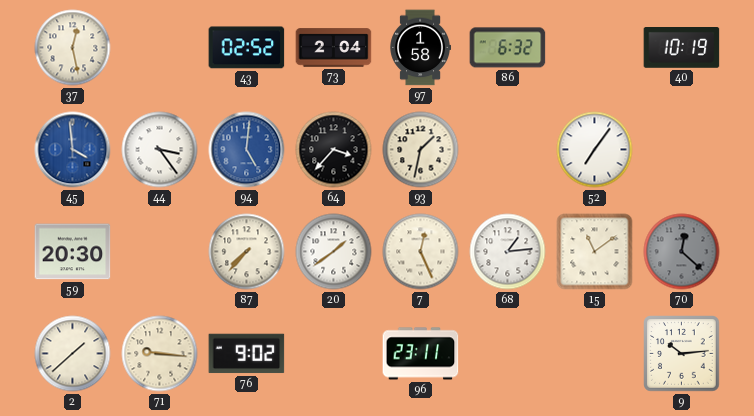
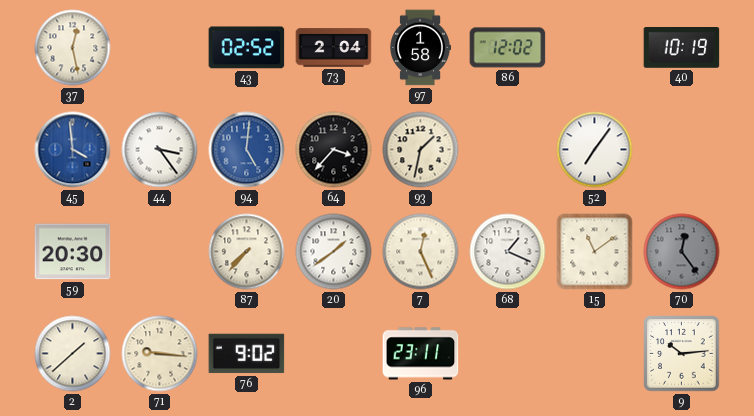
86: 6:32 -> 12:02 (508, 48)
68: 1:14 -> 1:19 (508, 252)
70: 12:22 -> 12:24 (682, 252)
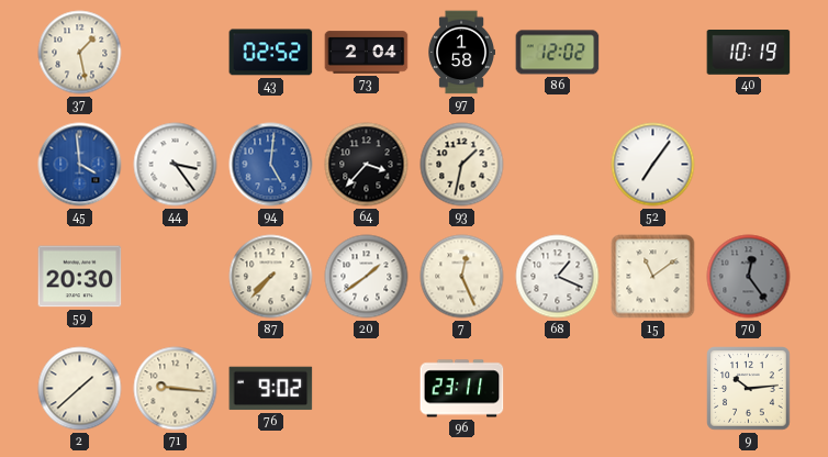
37: 12:28 -> 1:28 (80, 53)
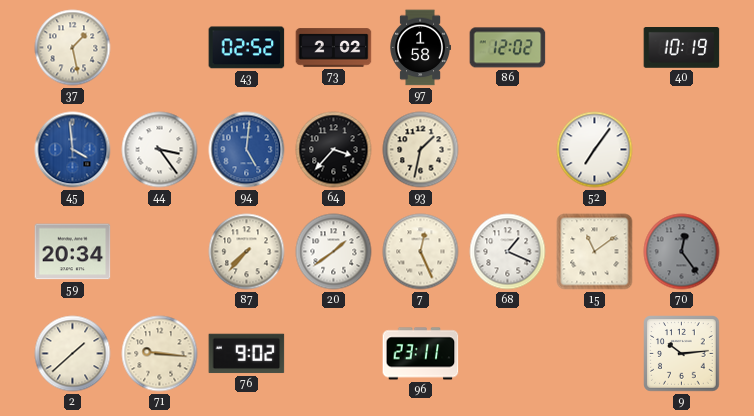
73: 2:04 -> 2:02 (334, 48)
59: 20:30 -> 20:34 (73, 252)
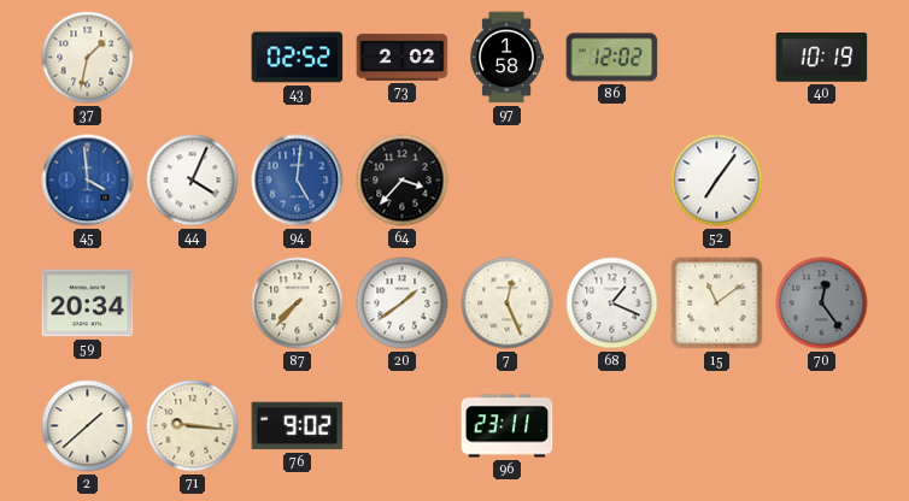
37: 1:28 -> 1:32 (88, 58)
44: 3:24 -> 4:04 (193, 181)
93: 1:32 -> none (421, 150)
9: 10:14 -> none (682, 354)
